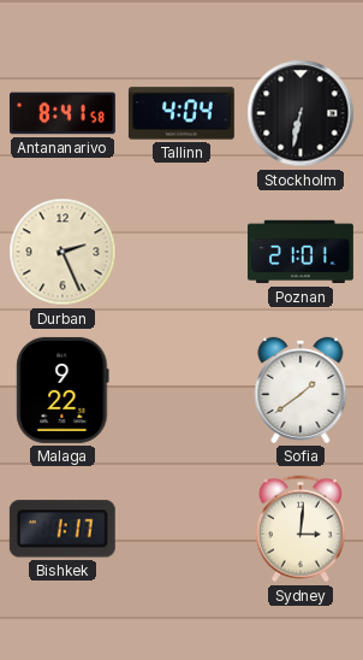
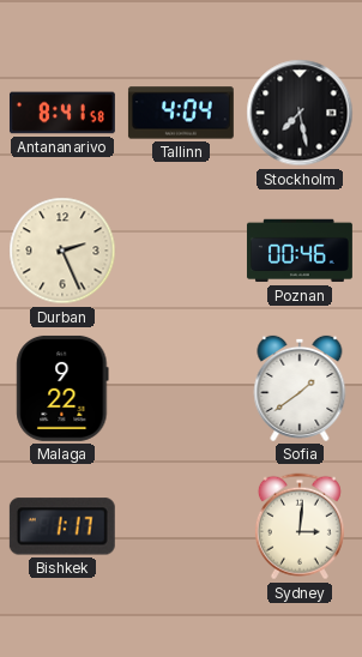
Stockholm: 6:32 -> 7:28 (300, 113)
Poznan: 21:01 -> 00:46 (300, 251)
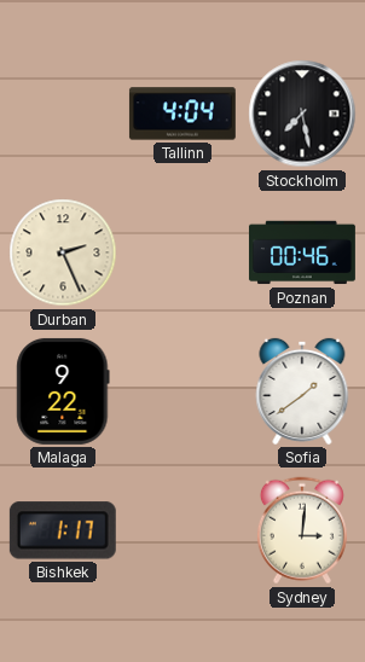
Antananarivo: 8:41 -> none (62, 113)
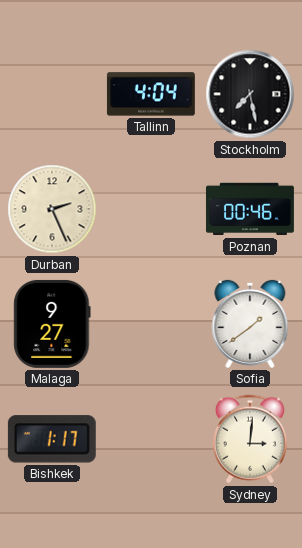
Malaga: 9:22 -> 9:27 (52, 324)
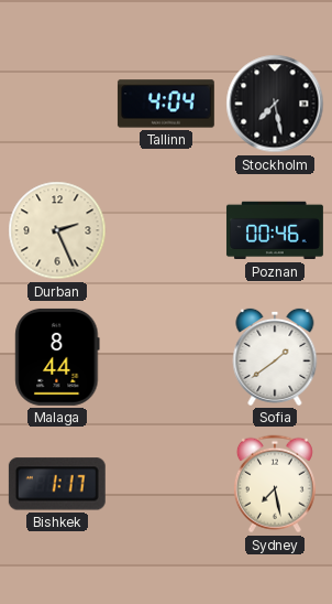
Malaga: 9:27 -> 8:44 (57, 357)
Sydney: 3:01 -> 7:28 (275, 484)
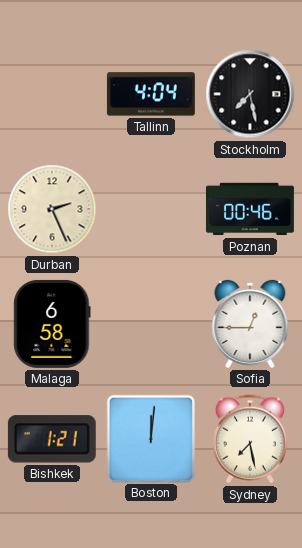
Malaga: 8:44 -> 6:58 (52, 324)
Sofia: 1:39 -> 12:45 (250, 324)
Bishkek: 1:17 -> 1:21 (52, 439)
Boston: none -> 12:01 (150, 438)
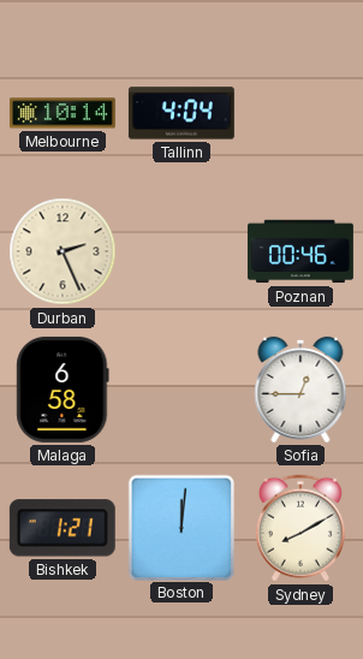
Melbourne: none -> 10:14 (63, 113)
Stockholm: 7:28 -> none (250, 94)
Sydney: 7:28 -> 8:10 (300, 528)
